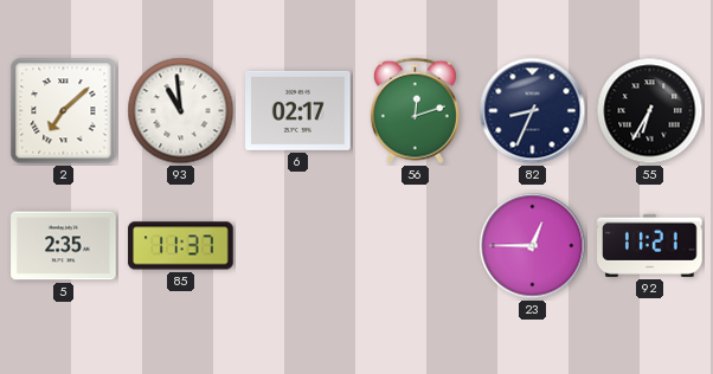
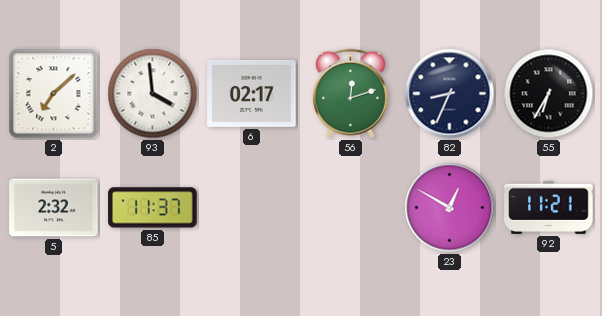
93: 10:59 -> 3:59 (153, 94)
5: 2:35 -> 2:32 (54, 208)
23: 12:45 -> 12:50 (450, 208)
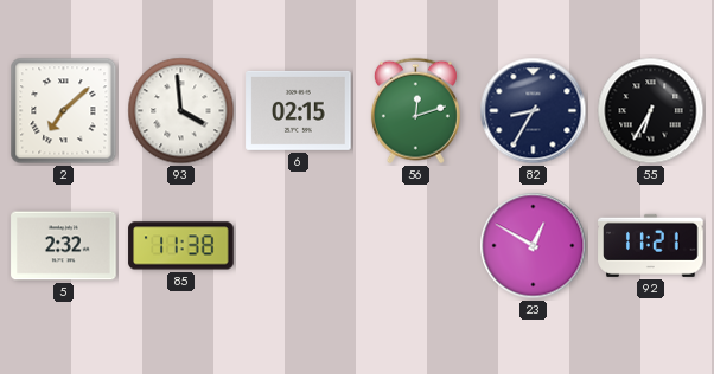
6: 02:17 -> 02:15 (299, 110)
82: 8:34 -> 8:35 (534, 111)
85: 11:37 -> 11:38 (181, 246)
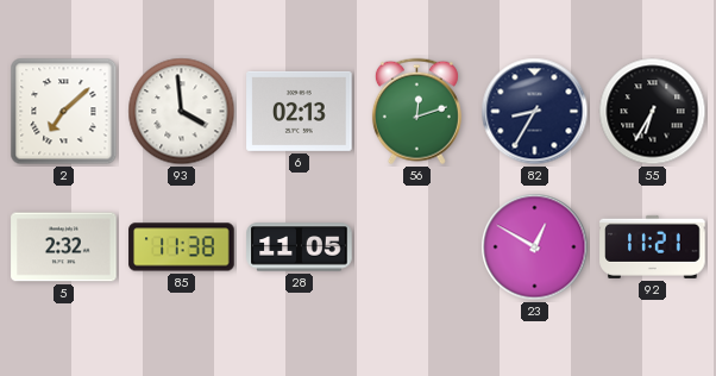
6: 02:15 -> 02:13 (300, 111)
28: none -> 11:05 (300, 247)
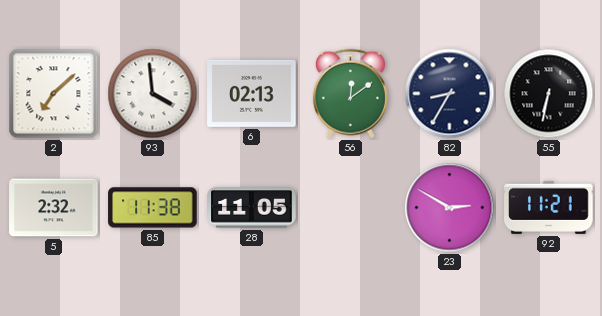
56: 12:12 -> 12:09 (350, 94)
55: 6:35 -> 6:32 (549, 94)
23: 12:50 -> 2:50 (450, 208)
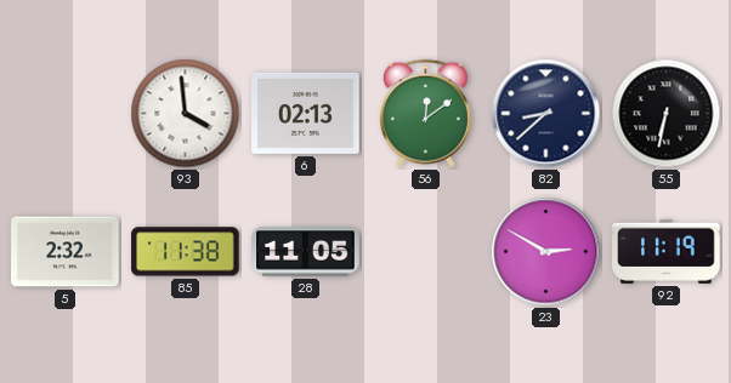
2: 7:08 -> none (54, 94)
82: 8:35 -> 8:38 (546, 114)
92: 11:21 -> 11:19 (667, 251)
